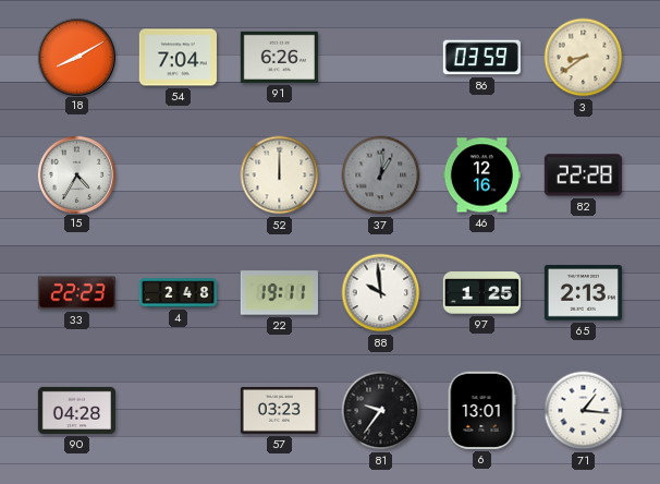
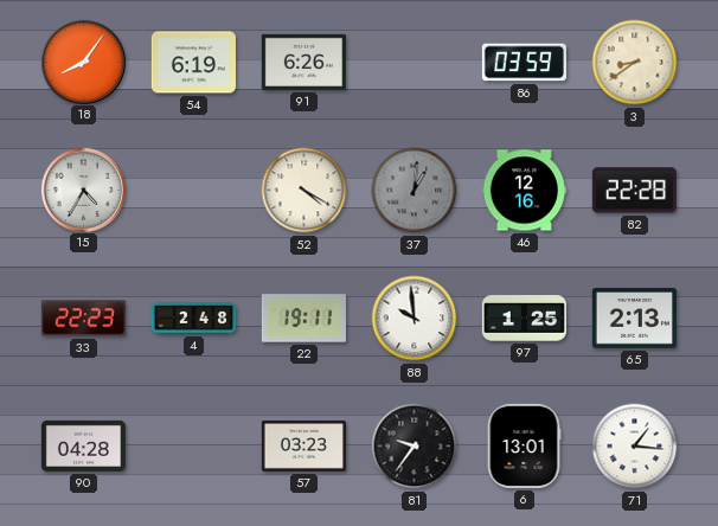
18: 8:10 -> 8:06 (83, 62)
54: 7:04 -> 6:19 (193, 63)
52: 12:00 -> 4:20 (304, 191)
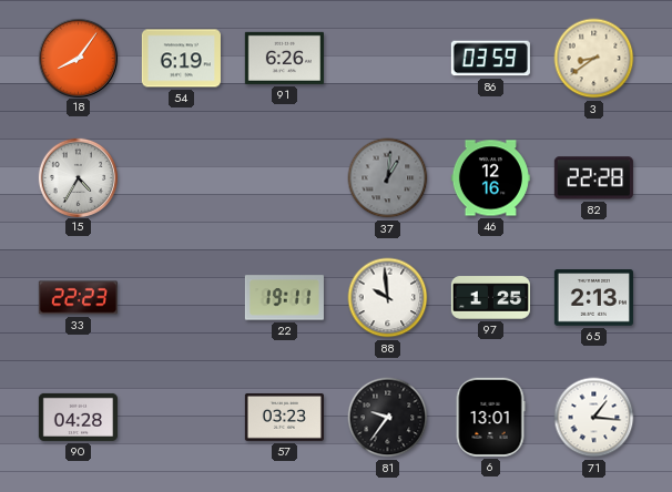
52: 4:20 -> none (304, 191)
4: 2:48 -> none (193, 319)
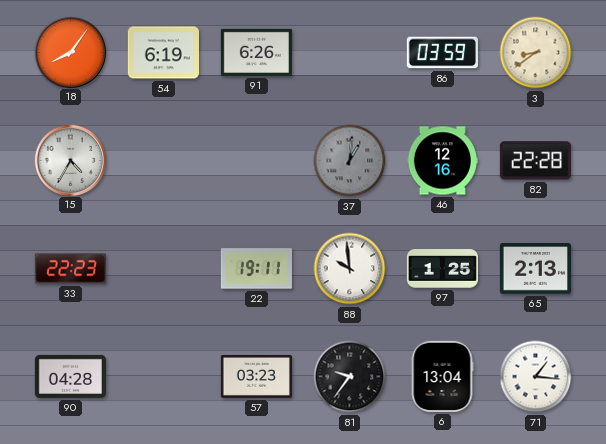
6: 13:01 -> 13:04 (442, 376)
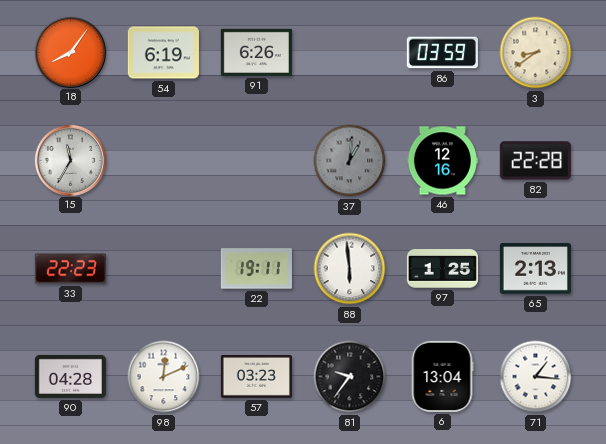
15: 4:35 -> 11:35 (70, 160)
88: 9:59 -> 5:59 (350, 269)
98: none -> 12:11 (164, 377)
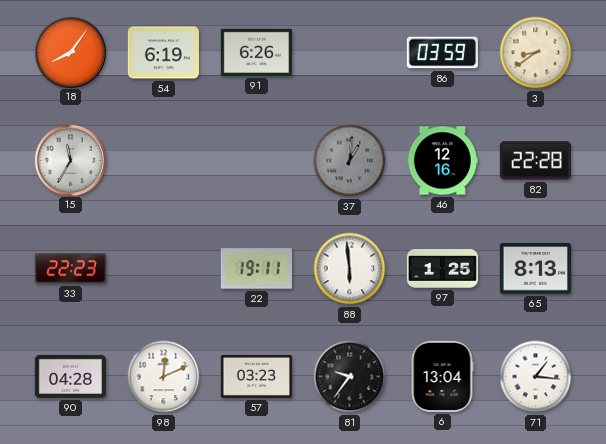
65: 2:13 -> 8:13 (535, 269)
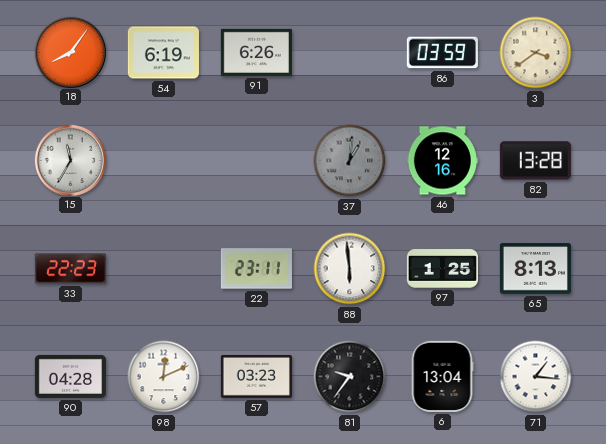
3: 8:39 -> 3:39 (536, 53)
82: 22:28 -> 13:28 (535, 161)
22: 19:11 -> 23:11 (256, 269)
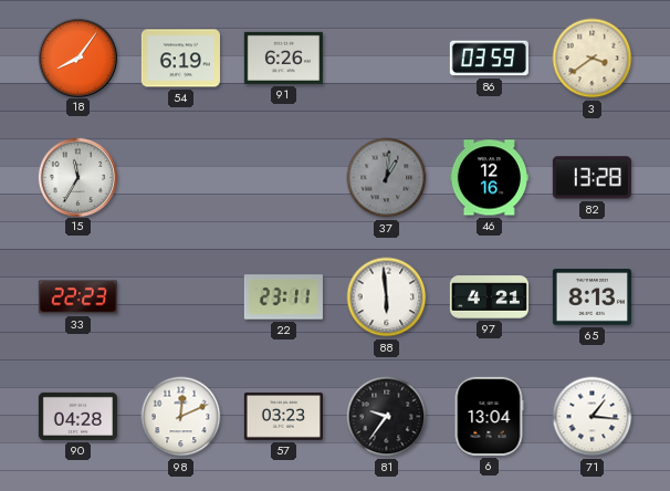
97: 1:25 -> 4:21 (489, 297)
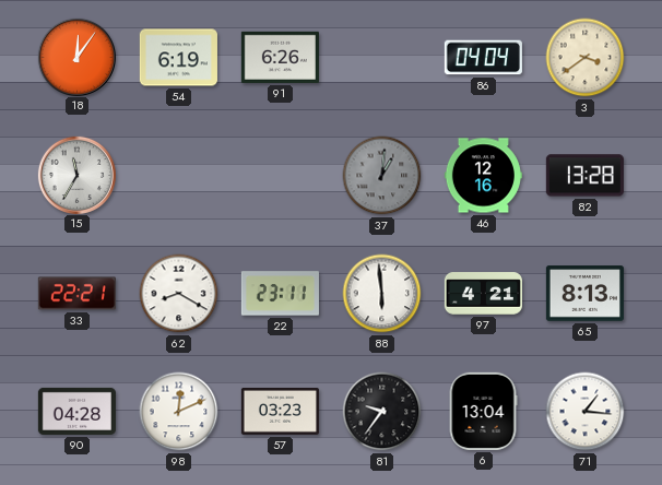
18: 8:06 -> 12:06 (76, 57)
86: 03:59 -> 04:04 (483, 58)
33: 22:23 -> 22:21 (76, 294)
62: none -> 8:20 (179, 294)
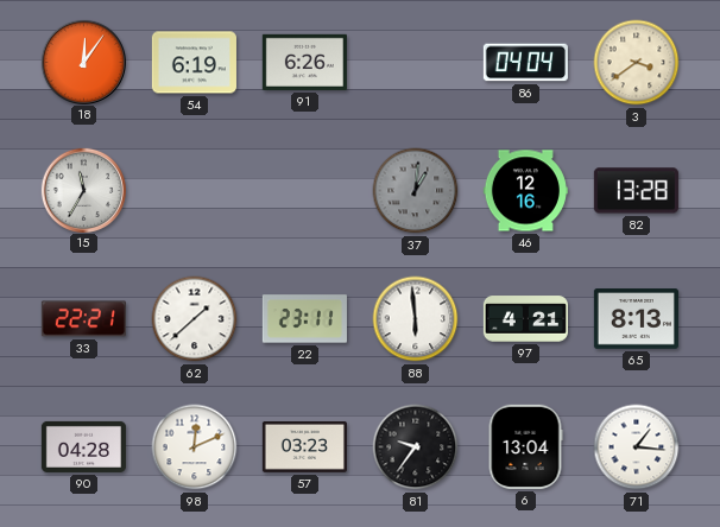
62: 8:20 -> 1:38 (195, 319)
